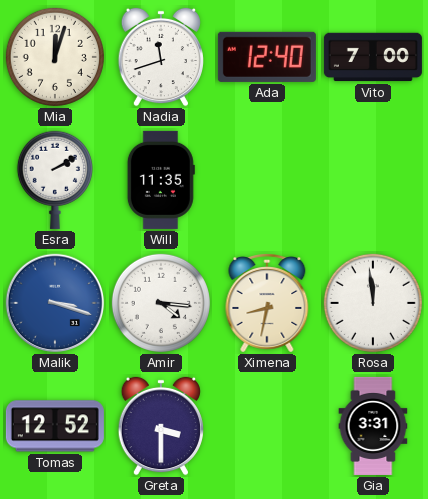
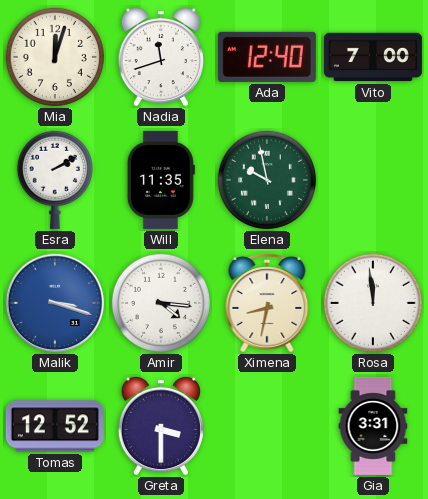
Elena: none -> 9:58 (267, 180)
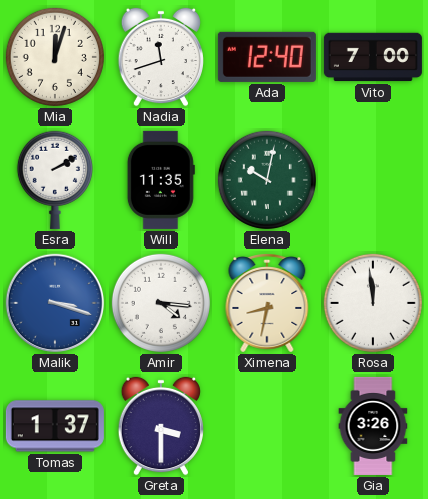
Elena: 9:58 -> 10:02 (267, 180)
Tomas: 12:52 -> 1:37 (55, 426)
Gia: 3:31 -> 3:26 (373, 426)
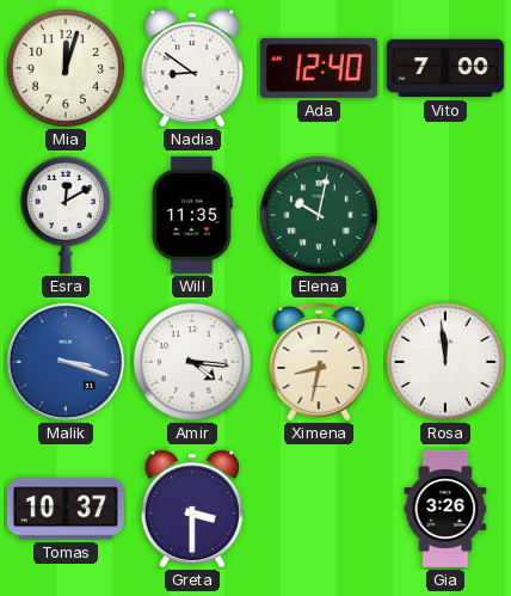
Nadia: 11:42 -> 8:51 (191, 68)
Esra: 2:10 -> 12:10 (66, 215)
Tomas: 1:37 -> 10:37 (66, 509)
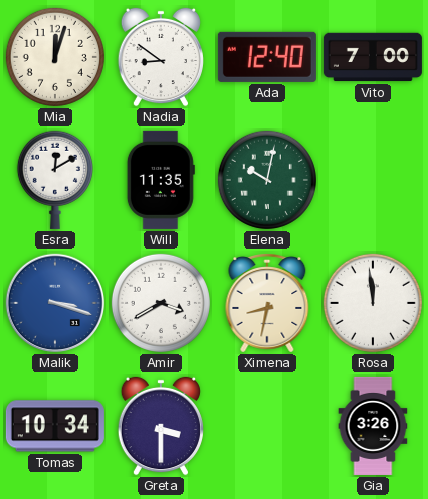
Amir: 4:16 -> 3:40 (161, 303)
Tomas: 10:37 -> 10:34 (55, 426)
